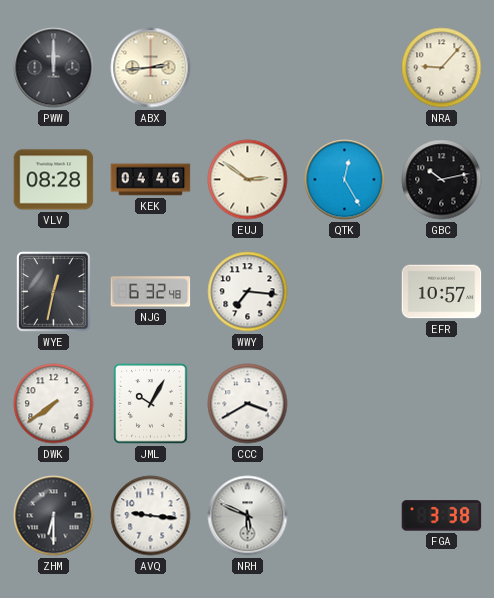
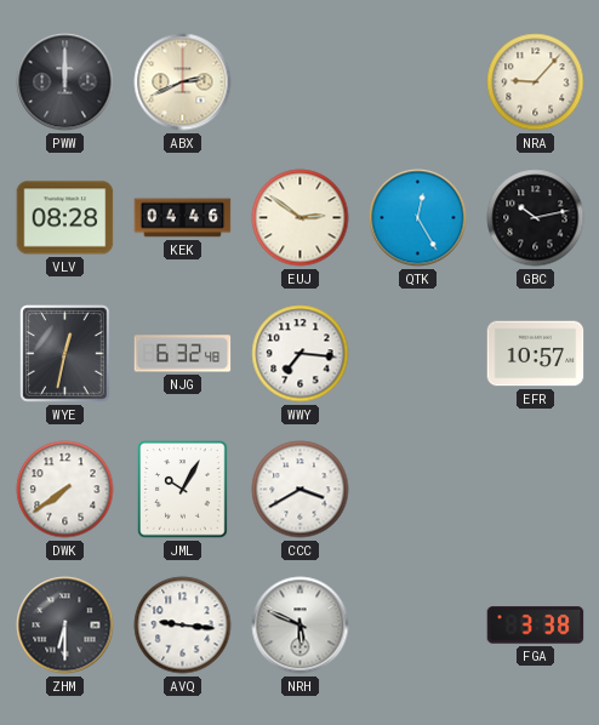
ABX: 2:44 -> 2:41 (183, 82)
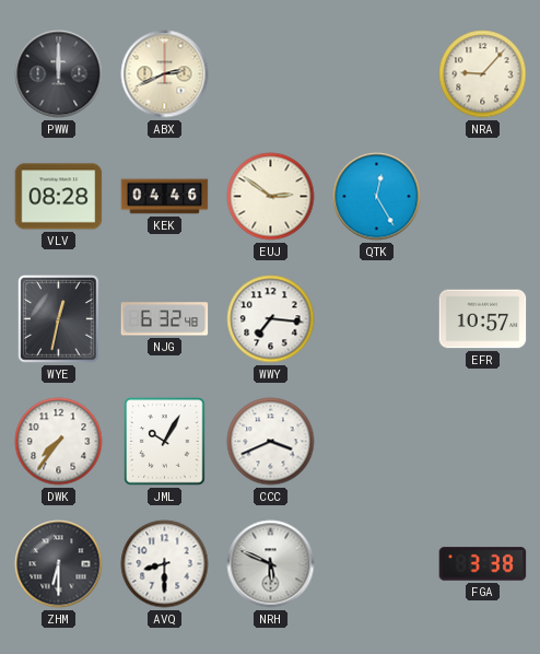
GBC: 10:13 -> none (536, 218)
DWK: 7:39 -> 7:36 (59, 442)
CCC: 3:40 -> 3:41 (271, 442)
AVQ: 9:16 -> 8:30 (165, 564)
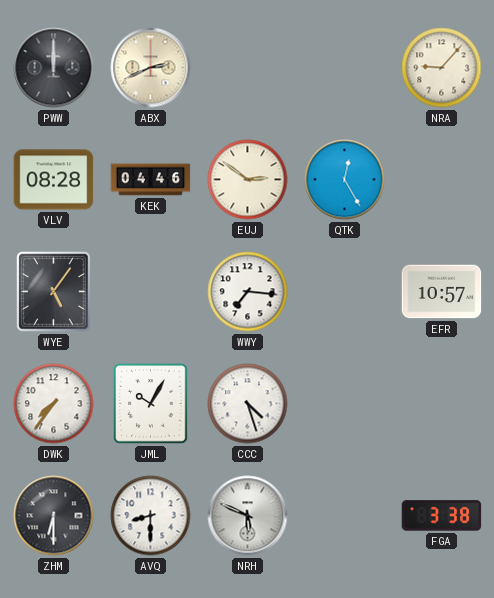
WYE: 12:32 -> 5:06 (54, 292)
NJG: 6:32 -> none (165, 319)
CCC: 3:41 -> 4:27 (248, 404)
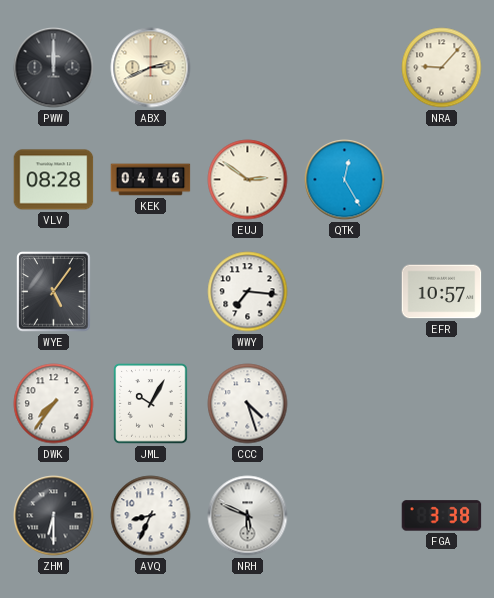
AVQ: 8:30 -> 8:34 (151, 516)
